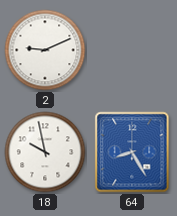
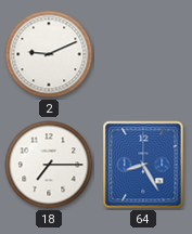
18: 9:58 -> 7:15 (49, 165)
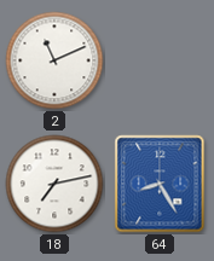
2: 9:11 -> 11:11 (54, 60)
18: 7:15 -> 7:13 (54, 184)
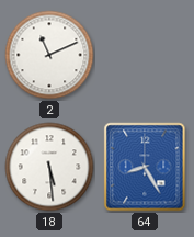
18: 7:13 -> 5:29 (49, 167)
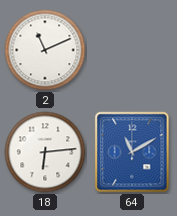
18: 5:29 -> 6:14 (45, 152)
64: 8:25 -> 11:10 (132, 152)
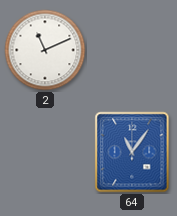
18: 6:14 -> none (45, 152)
64: 11:10 -> 11:06 (132, 152)
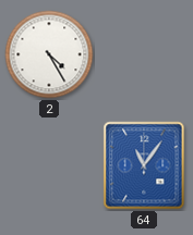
2: 11:11 -> 4:25 (49, 54)
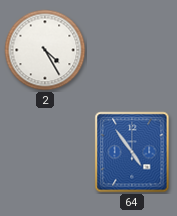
64: 11:06 -> 4:54 (132, 152)
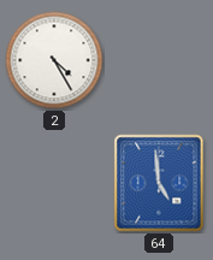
64: 4:54 -> 4:59 (159, 183)
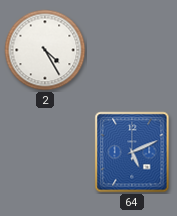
64: 4:59 -> 5:11 (132, 152)
